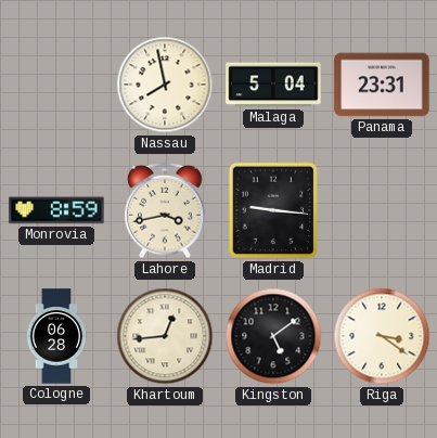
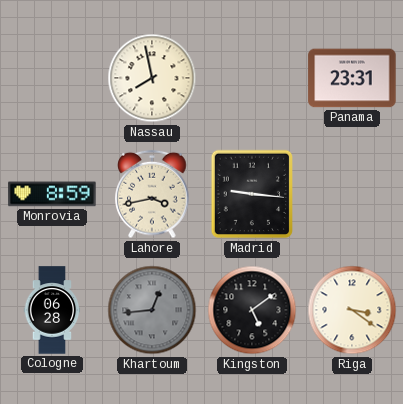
Malaga: 5:04 -> none (273, 85)
Khartoum dial: cream -> grey (152, 310)
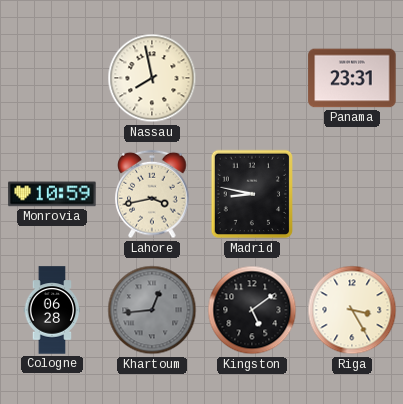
Monrovia: 8:59 -> 10:59 (52, 194)
Madrid: 9:16 -> 8:47 (251, 194)
Riga: 3:21 -> 3:25 (352, 310)
